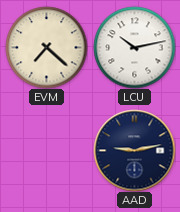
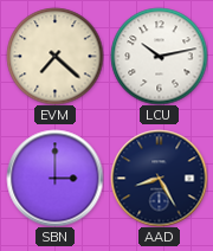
SBN: none -> 3:00 (54, 178)
AAD: 9:13 -> 8:25 (159, 178)
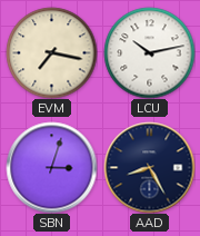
EVM: 7:22 -> 7:17 (51, 52)
SBN: 3:00 -> 3:03 (51, 167)
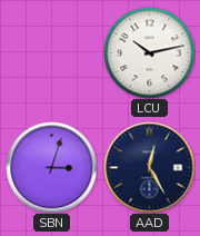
EVM: 7:17 -> none (51, 52)
AAD: 8:25 -> 12:25 (149, 167)
